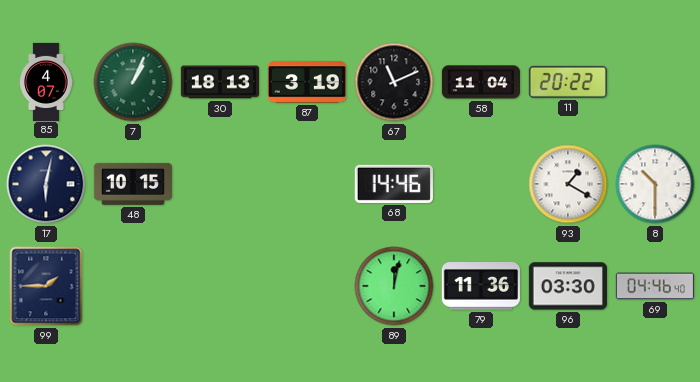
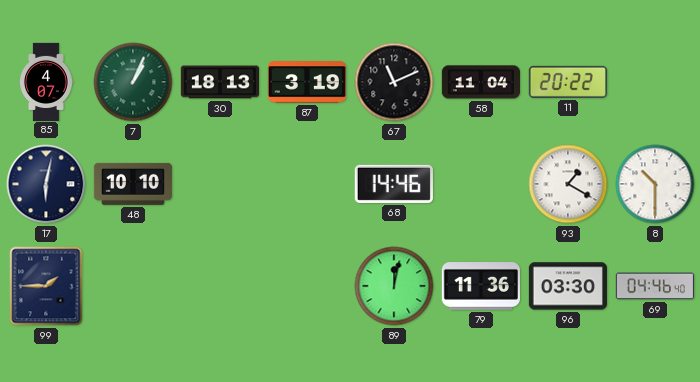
48: 10:15 -> 10:10 (133, 184)
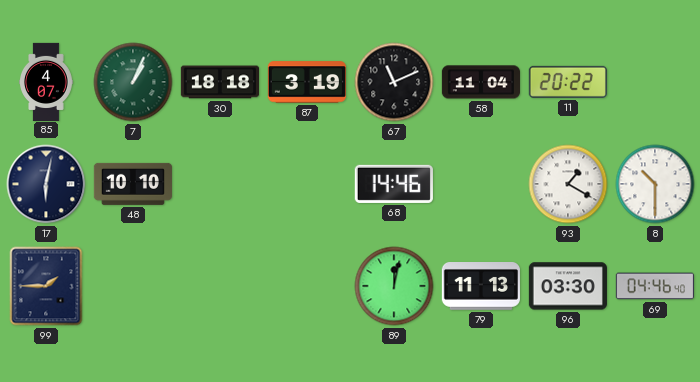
30: 18:13 -> 18:18 (219, 82)
79: 11:36 -> 11:13 (481, 287)
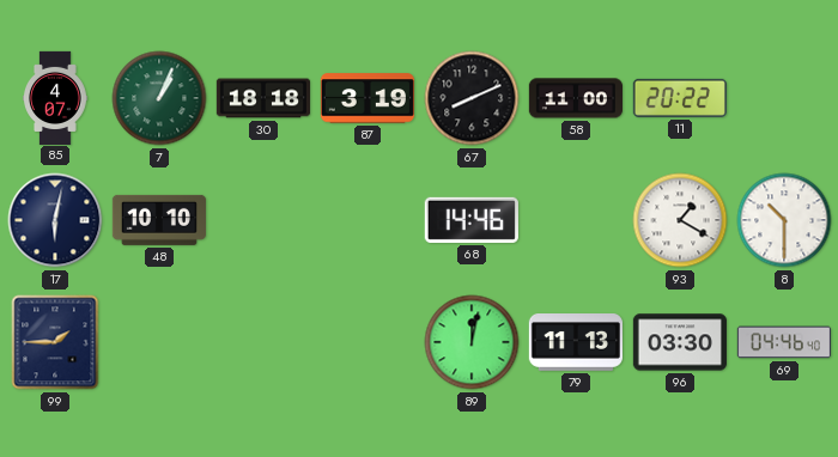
67: 11:11 -> 8:11 (472, 98)
58: 11:04 -> 11:00 (575, 98)
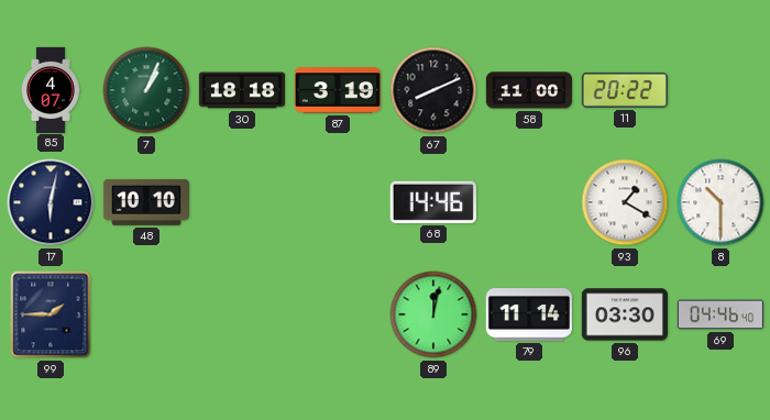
79: 11:13 -> 11:14 (529, 316)
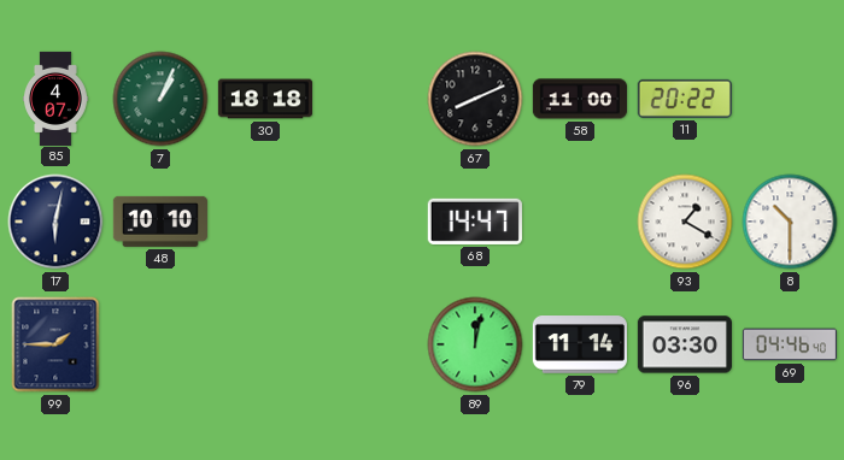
87: 3:19 -> none (338, 90)
68: 14:46 -> 14:47 (475, 222)
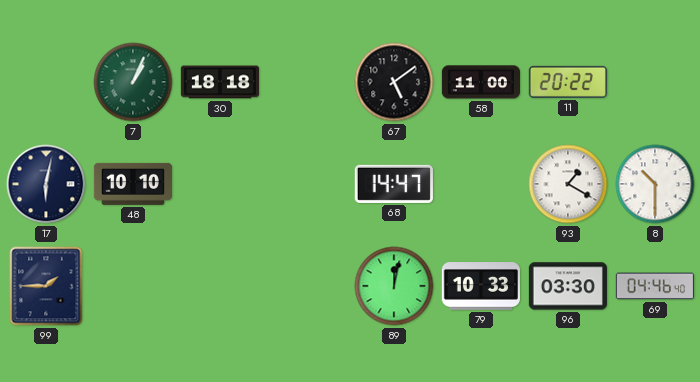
85: 4:07 -> none (57, 98)
67: 8:11 -> 5:09 (394, 82)
79: 11:14 -> 10:33 (481, 287)
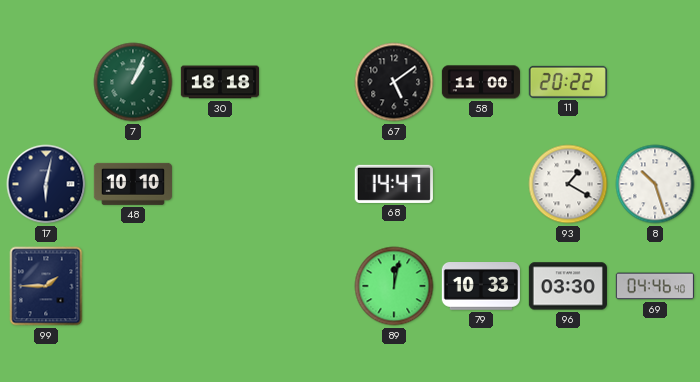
8: 10:30 -> 10:27 (655, 184)
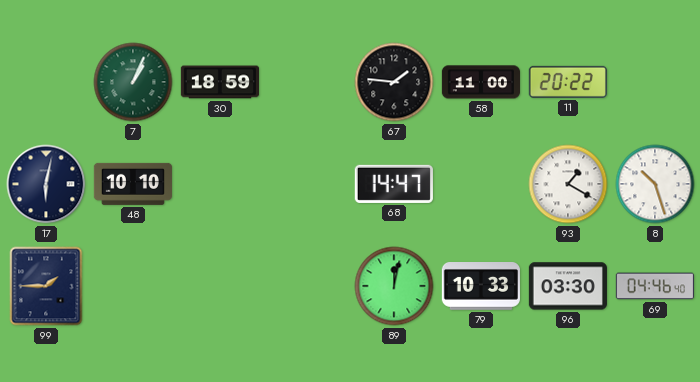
30: 18:18 -> 18:59 (219, 82)
67: 5:09 -> 1:46 (394, 82)
